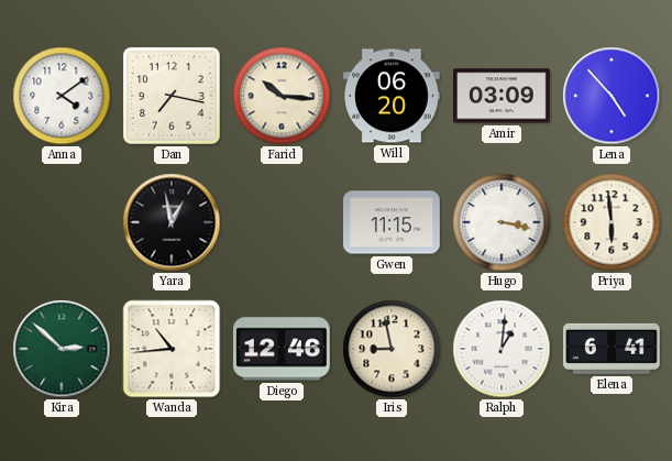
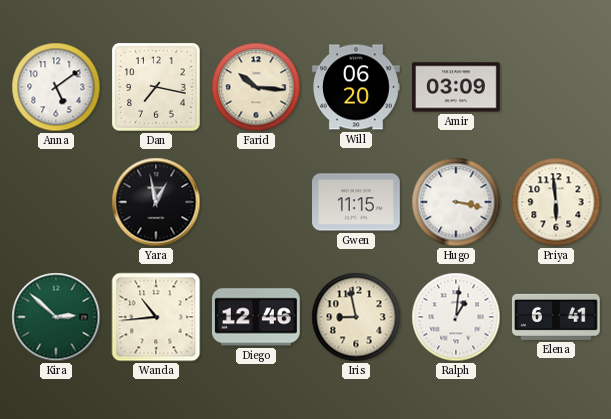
Anna: 4:09 -> 5:09 (56, 87)
Lena: 4:53 -> none (612, 96)
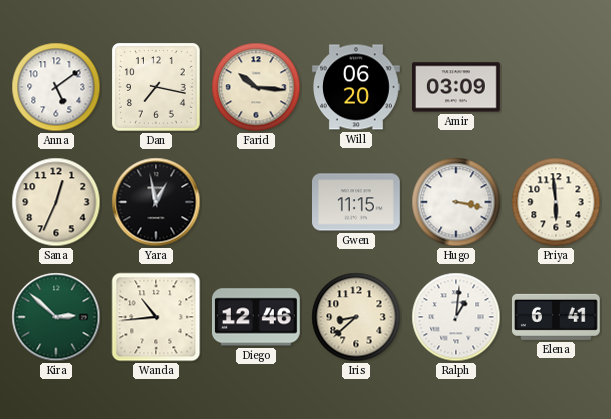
Sana: none -> 12:34 (56, 202)
Iris: 8:58 -> 8:38 (356, 317)
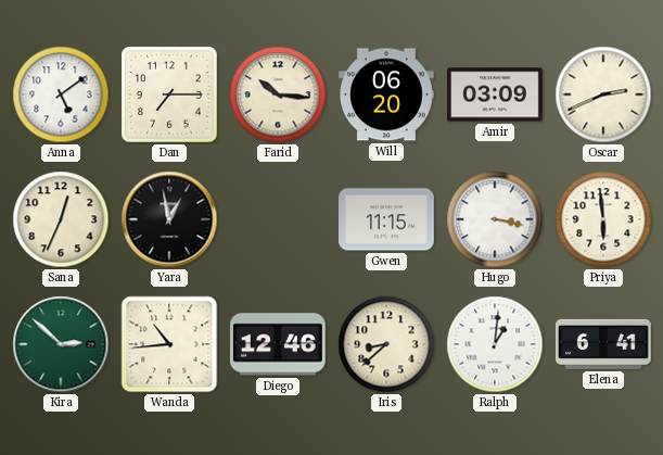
Dan: 7:17 -> 7:15 (170, 96)
Oscar: none -> 2:41 (603, 94)
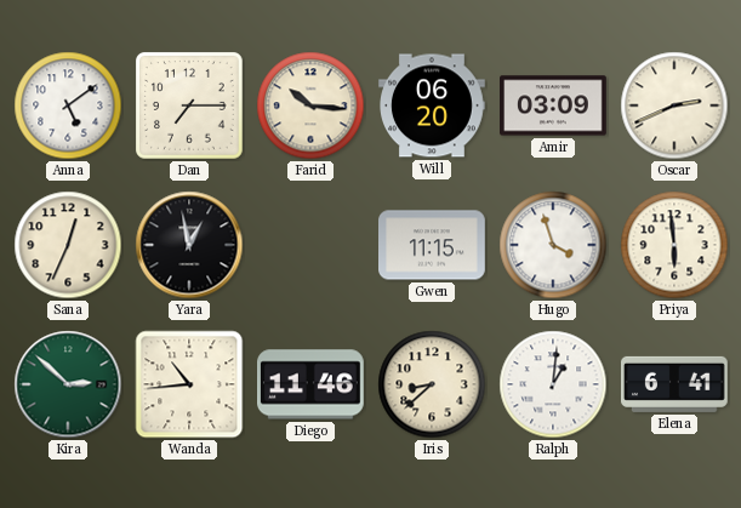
Hugo: 3:17 -> 3:57 (553, 245)
Diego: 12:46 -> 11:46 (312, 384)
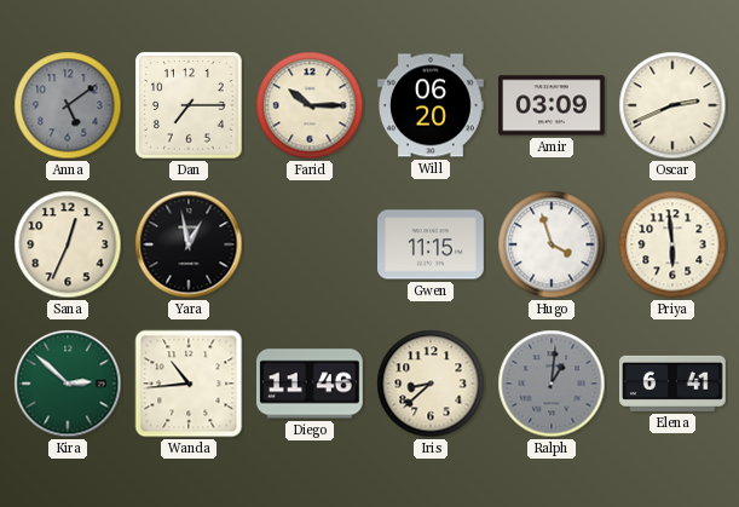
Anna dial: white -> grey (68, 105)
Farid: 10:16 -> 10:15 (310, 105)
Ralph dial: white -> grey (552, 384)
